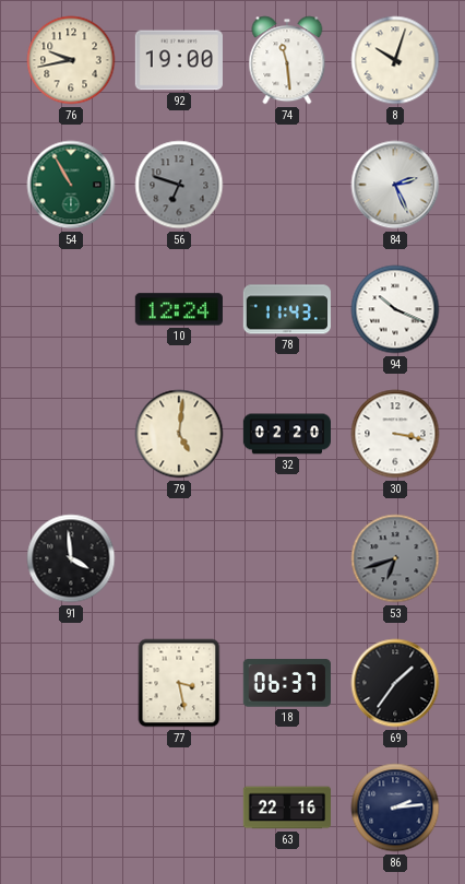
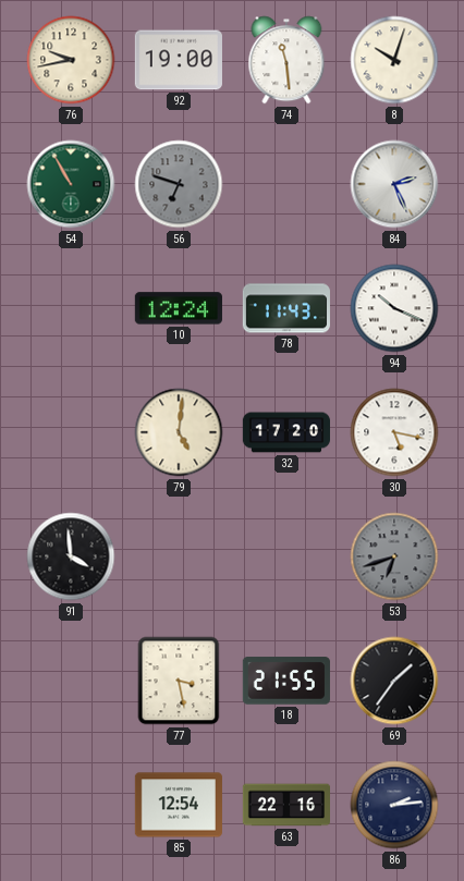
32: 02:20 -> 17:20 (285, 432)
30: 3:17 -> 5:17 (394, 432)
18: 06:37 -> 21:55 (286, 681)
85: none -> 12:54 (179, 805)
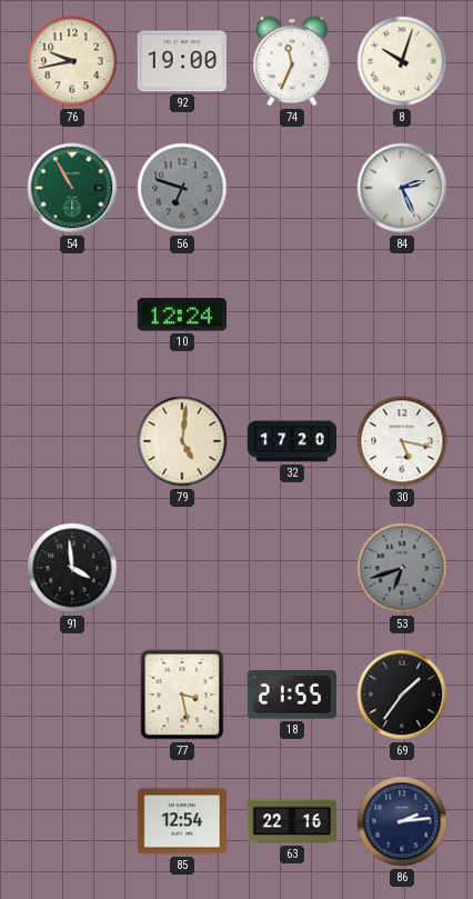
74: 11:29 -> 11:34 (292, 61)
78: 11:43 -> none (286, 308)
94: 10:19 -> none (394, 308)
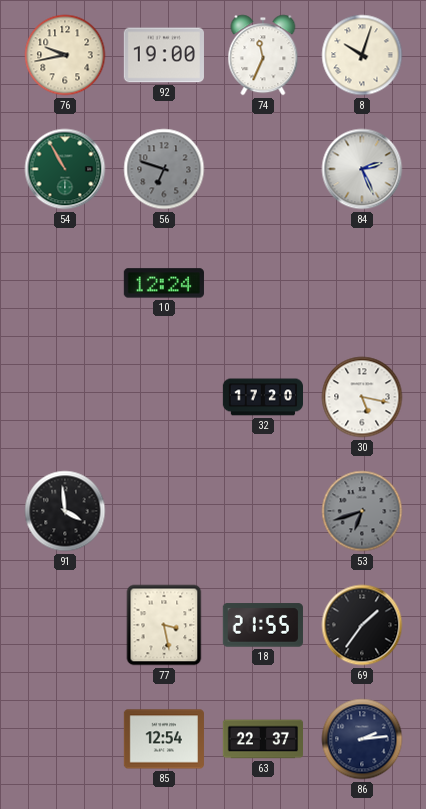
79: 5:01 -> none (182, 441)
63: 22:16 -> 22:37 (262, 739)
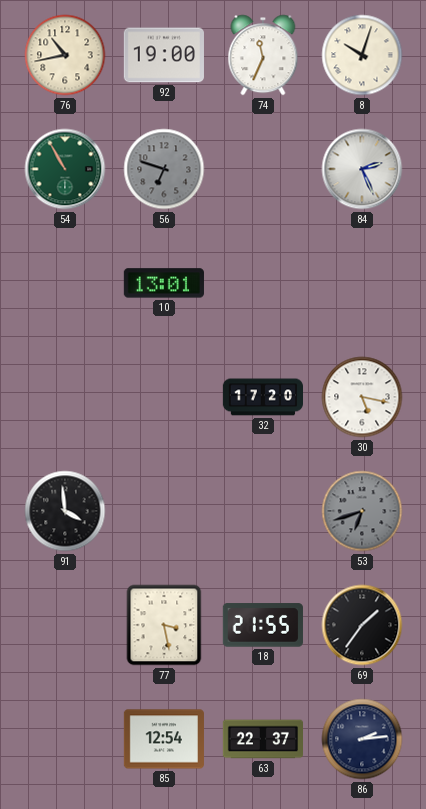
76: 9:43 -> 10:43 (65, 55)
10: 12:24 -> 13:01 (164, 283)
